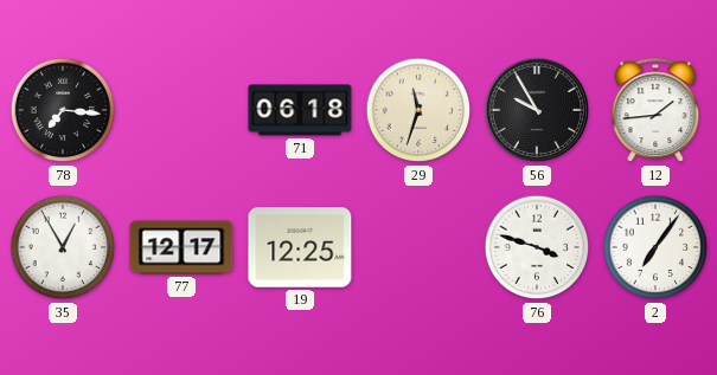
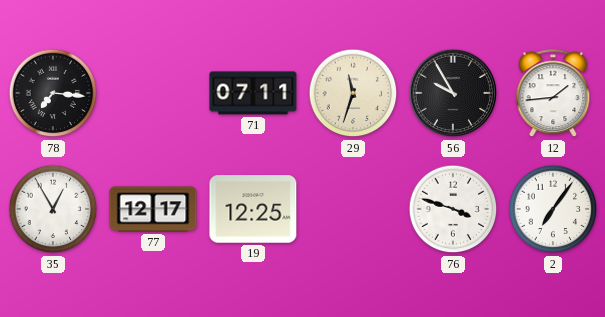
71: 06:18 -> 07:11 (253, 93)
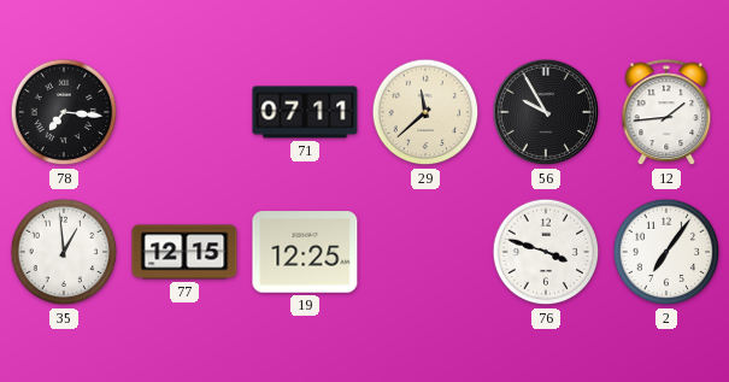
29: 11:33 -> 11:38 (425, 112)
35: 12:55 -> 12:59 (64, 252)
77: 12:17 -> 12:15 (184, 252)
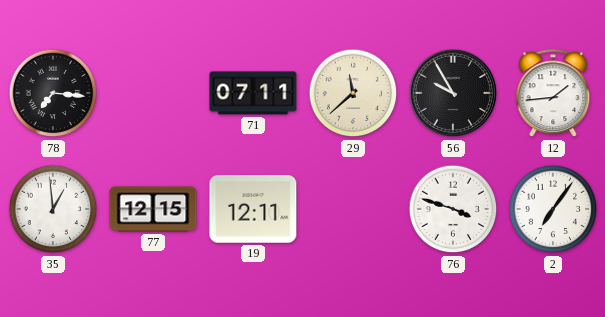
19: 12:25 -> 12:11 (253, 209)
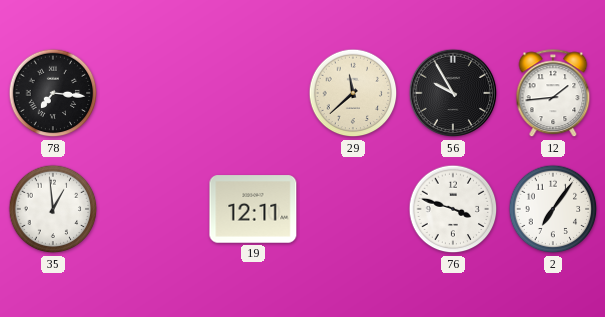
71: 07:11 -> none (253, 93)
77: 12:15 -> none (153, 209)
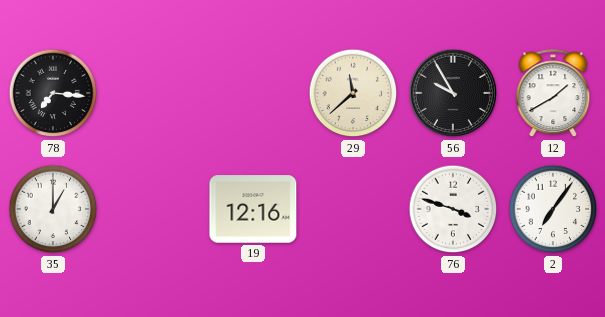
12: 1:44 -> 1:40 (553, 94)
35: 12:59 -> 1:00 (53, 209)
19: 12:11 -> 12:16 (253, 209)
